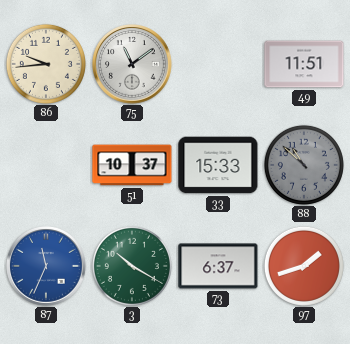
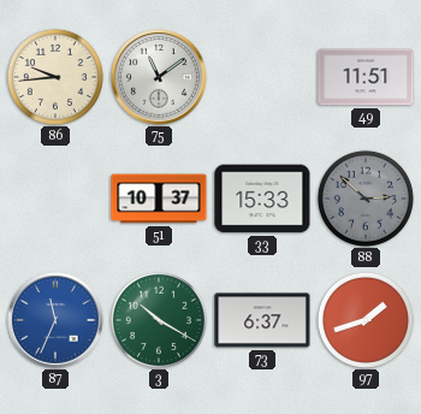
88: 10:52 -> 2:52 (366, 199)
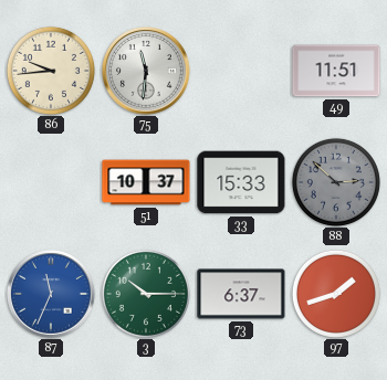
75: 11:09 -> 11:31 (147, 72)
3: 10:20 -> 10:15 (146, 294)
